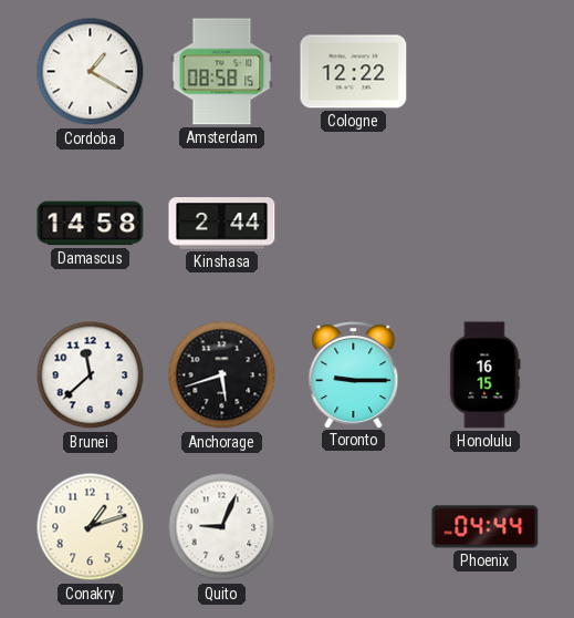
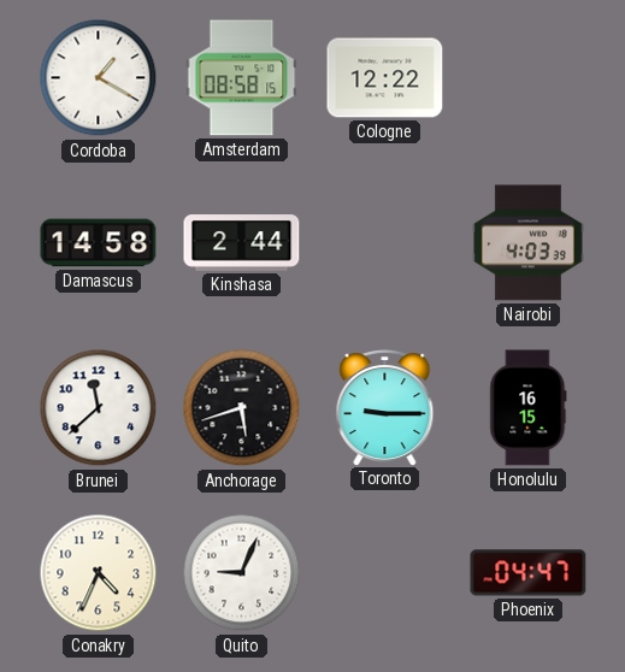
Nairobi: none -> 4:03 (527, 243)
Conakry: 1:12 -> 4:34 (99, 573)
Phoenix: 04:44 -> 04:47 (529, 573)
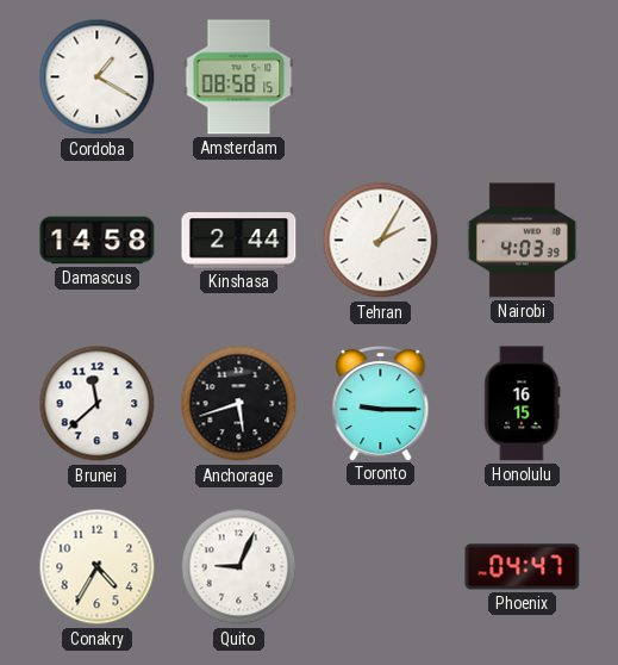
Cologne: 12:22 -> none (385, 78)
Tehran: none -> 2:05 (381, 241)
Conakry: 4:34 -> 4:35 (98, 567)
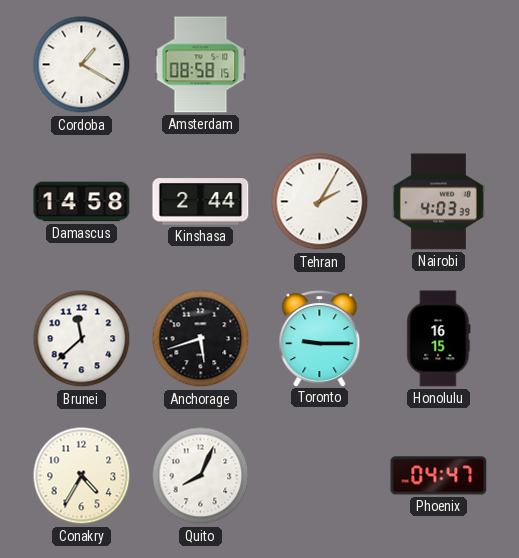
Quito: 9:04 -> 8:04 (201, 476)
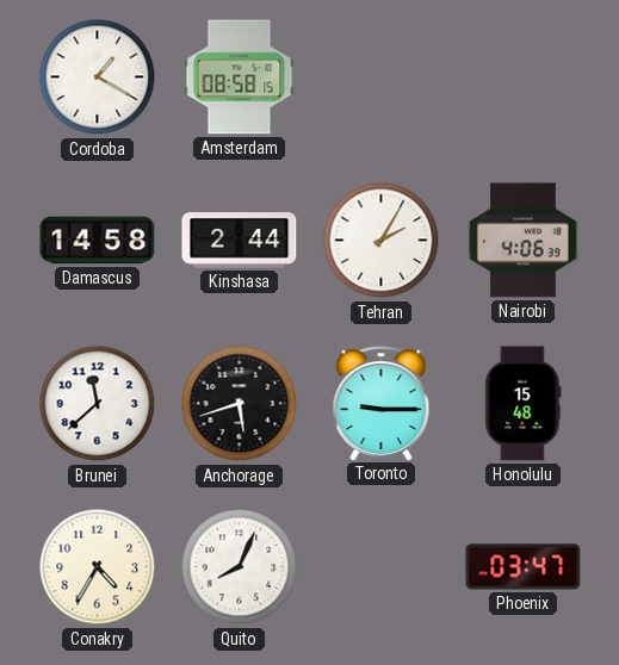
Nairobi: 4:03 -> 4:06 (522, 241)
Honolulu: 16:15 -> 15:48 (524, 404)
Phoenix: 04:47 -> 03:47 (524, 567)
